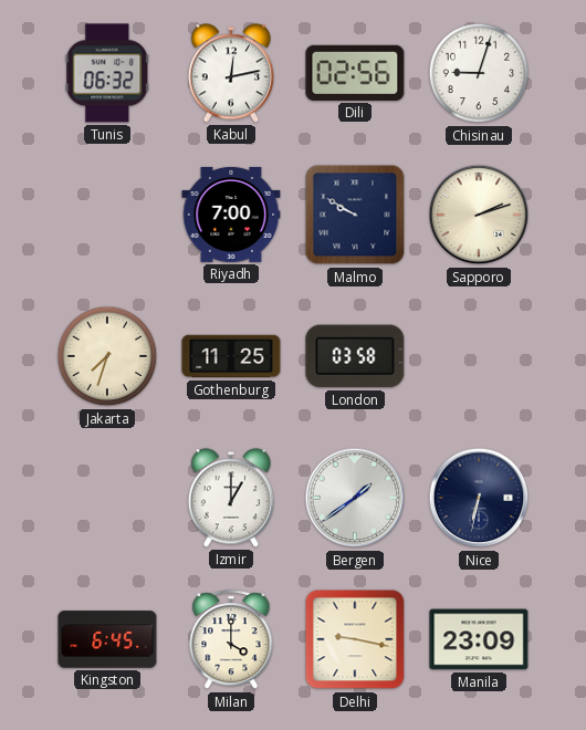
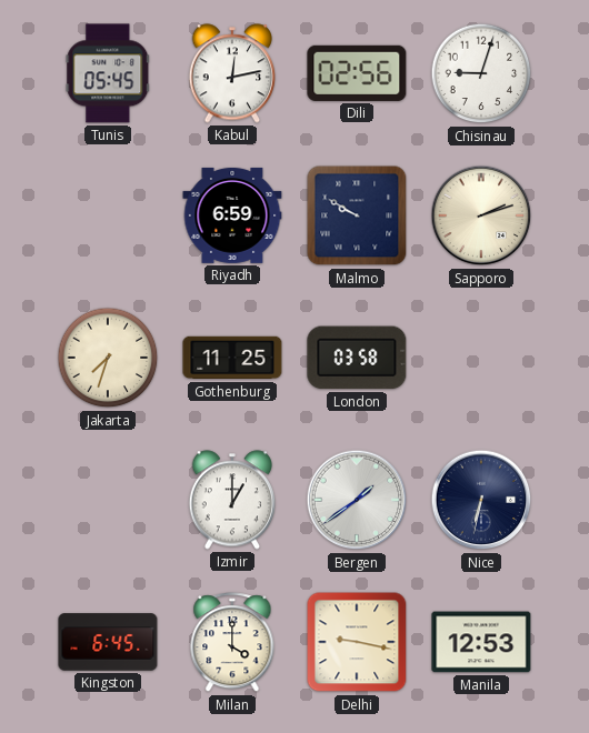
Tunis: 06:32 -> 05:45 (108, 73)
Riyadh: 7:00 -> 6:59 (232, 215)
Manila: 23:09 -> 12:53 (481, 642)
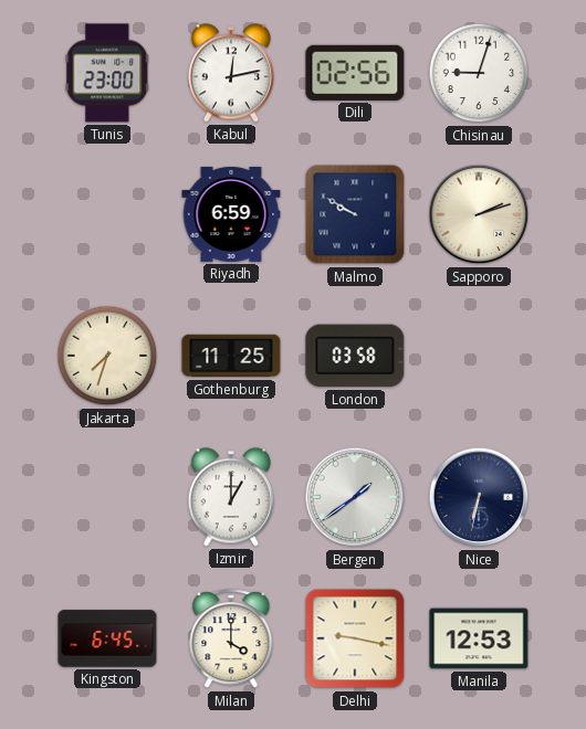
Tunis: 05:45 -> 23:00 (107, 73)
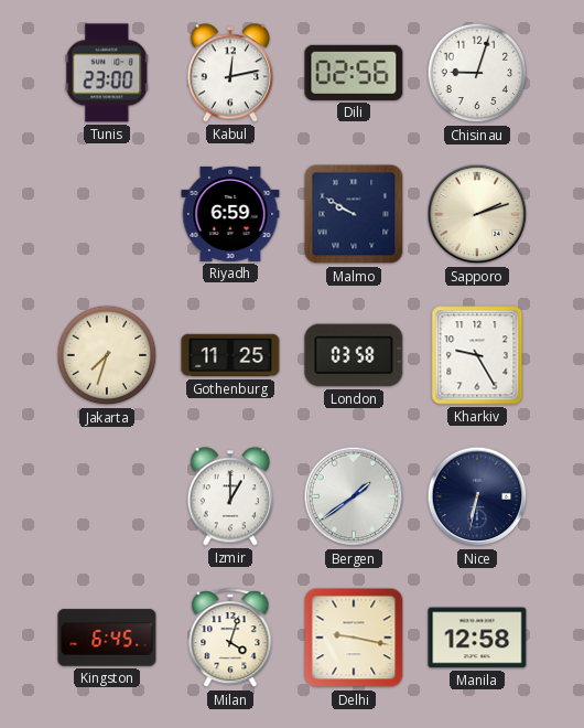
Kharkiv: none -> 9:25 (477, 355)
Milan: 4:00 -> 4:03 (230, 639)
Manila: 12:53 -> 12:58 (477, 638)
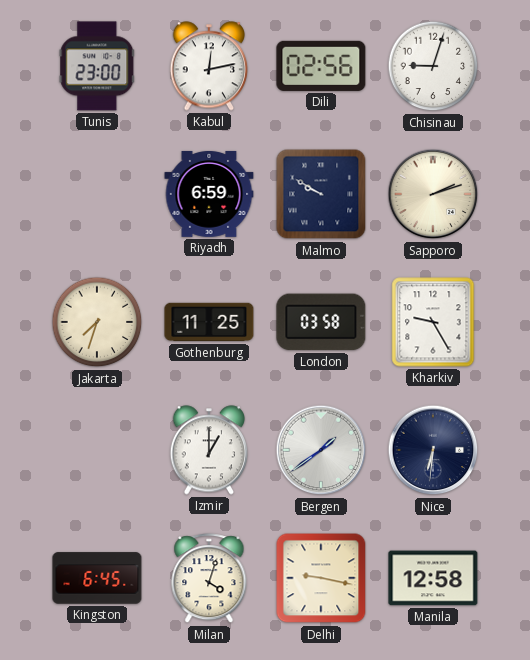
Nice: 6:32 -> 6:31 (433, 450)
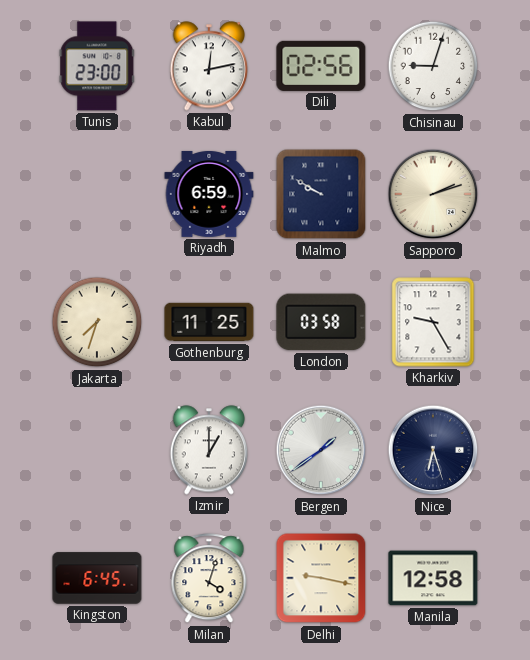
Nice: 6:31 -> 6:27 (433, 450)
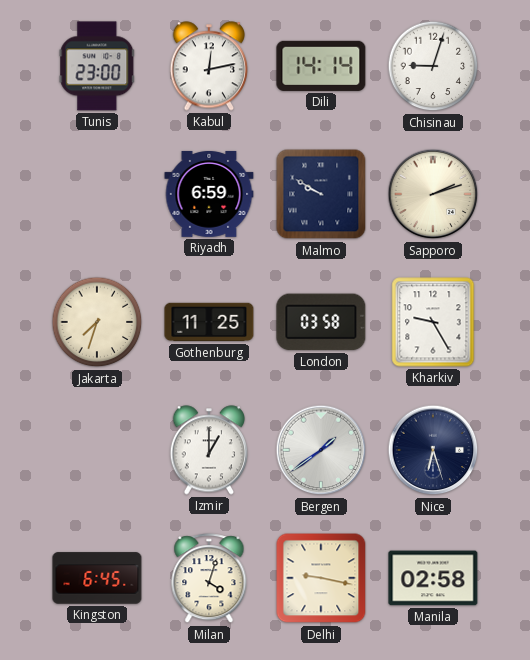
Dili: 02:56 -> 14:14 (321, 66)
Manila: 12:58 -> 02:58 (433, 578)
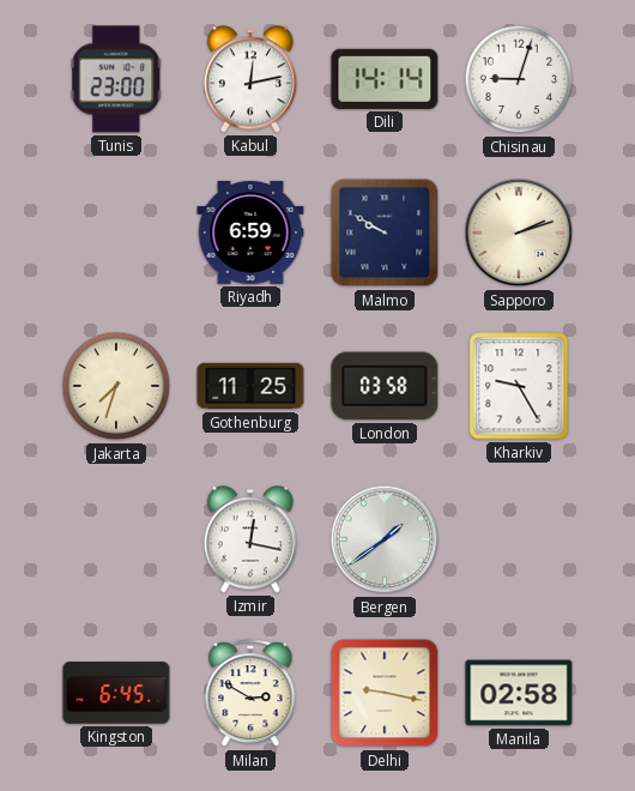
Izmir: 1:00 -> 12:17 (250, 539)
Nice: 6:27 -> none (433, 450)
Milan: 4:03 -> 2:50 (250, 694)
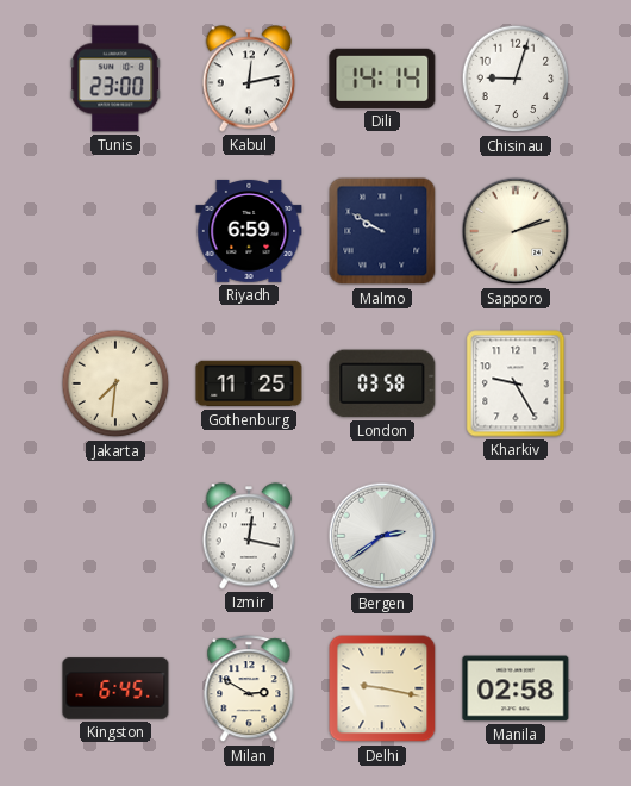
Jakarta: 7:33 -> 7:31 (115, 383)
Bergen: 1:39 -> 2:39 (382, 536)
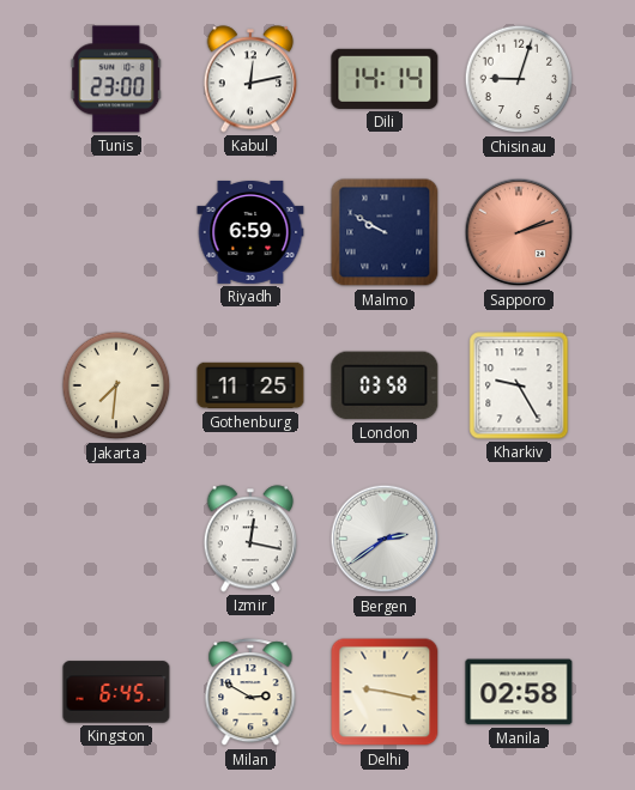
Sapporo dial: cream -> salmon (519, 232)
